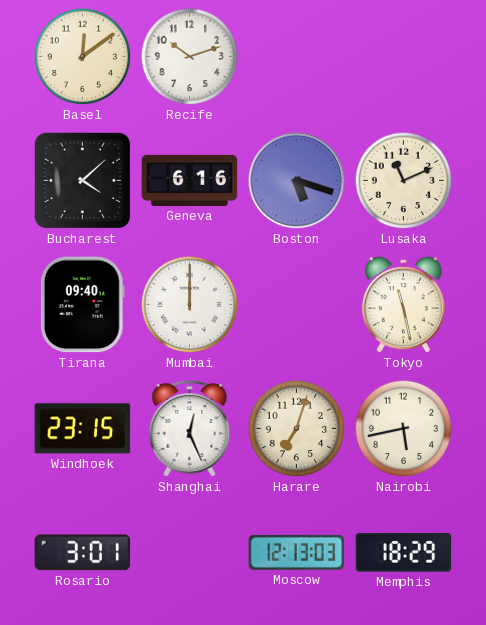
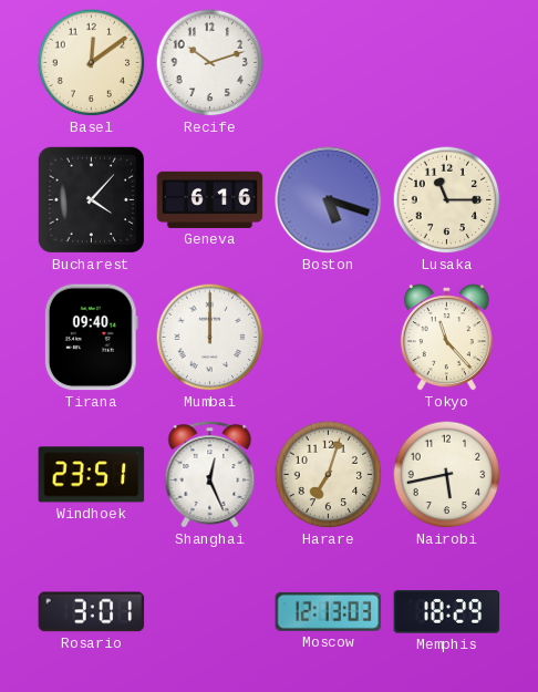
Bucharest: 4:08 -> 4:07 (92, 200)
Lusaka: 11:11 -> 11:15 (447, 200)
Tokyo: 11:28 -> 11:23 (446, 338)
Windhoek: 23:15 -> 23:51 (92, 475)
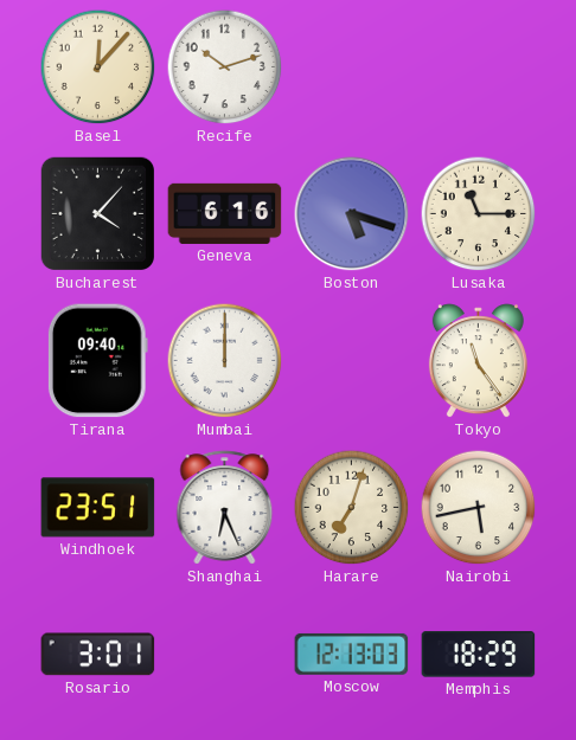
Basel: 12:09 -> 12:07 (98, 67)
Tokyo: 11:23 -> 11:24 (478, 361)
Shanghai: 12:26 -> 6:26 (225, 508)
